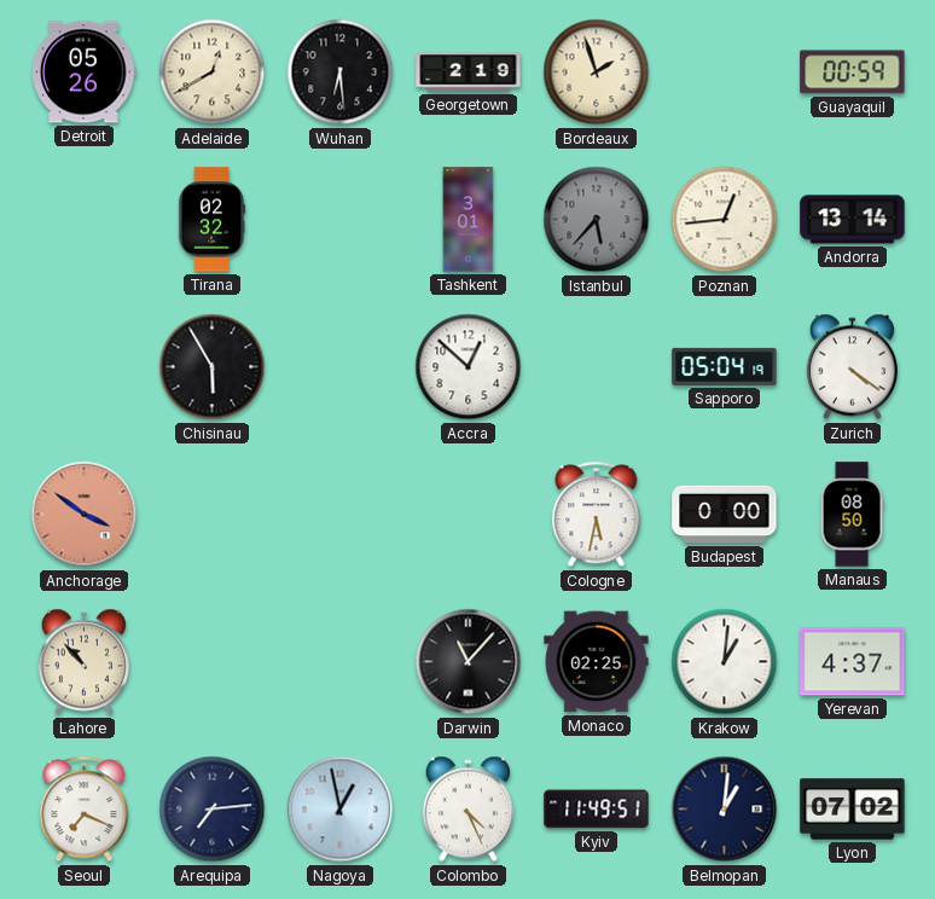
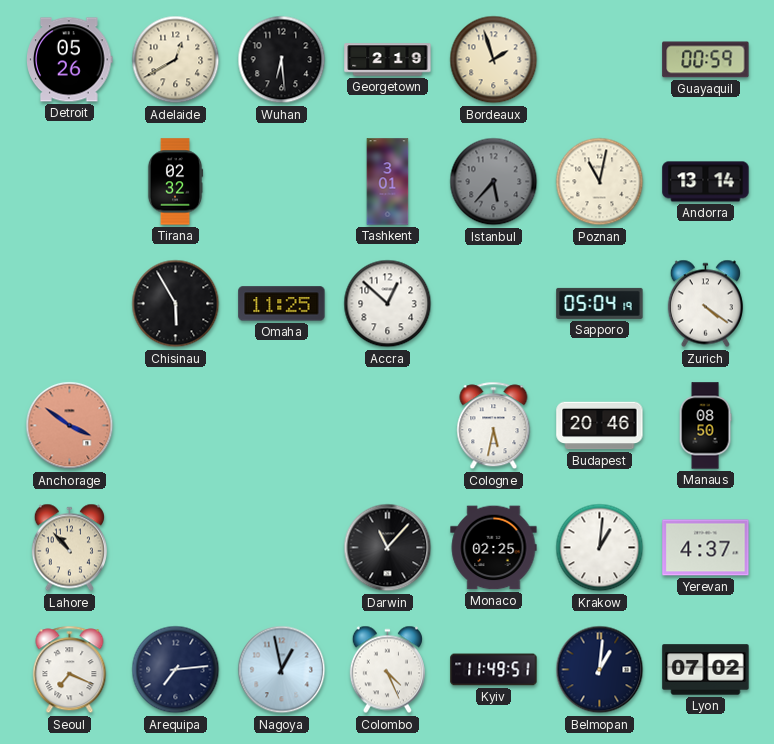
Poznan: 12:44 -> 11:02 (600, 182)
Omaha: none -> 11:25 (282, 304)
Budapest: 0:00 -> 20:46 (600, 426)
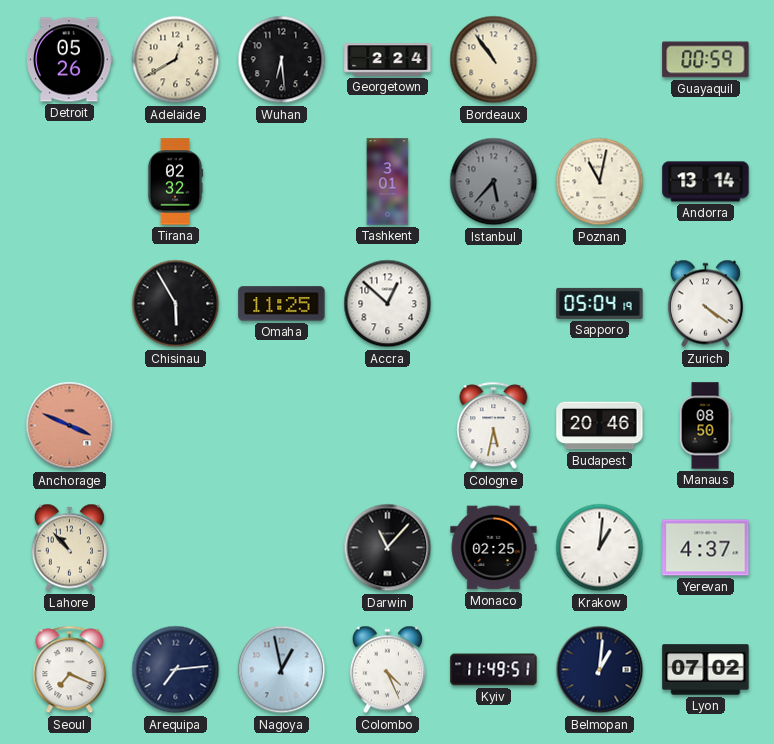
Georgetown: 2:19 -> 2:24 (388, 60)
Bordeaux: 1:57 -> 10:54 (494, 60)
Anchorage: 3:51 -> 3:49 (70, 426)
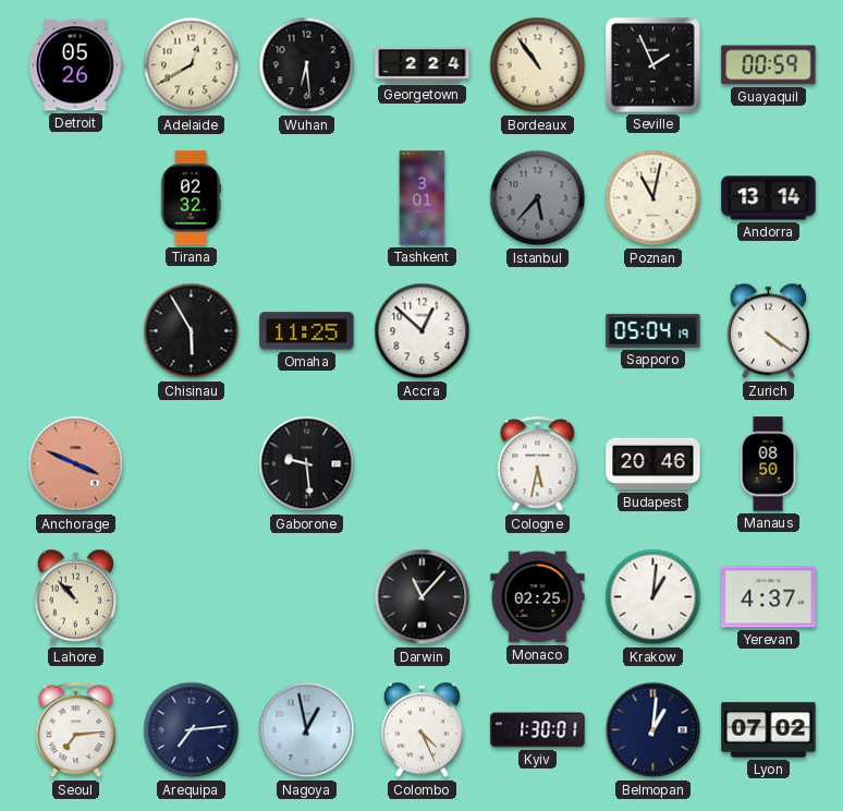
Seville: none -> 1:56 (653, 65)
Gaborone: none -> 9:29 (307, 464)
Seoul: 7:19 -> 7:14 (76, 730)
Kyiv: 11:49 -> 1:30 (538, 730)
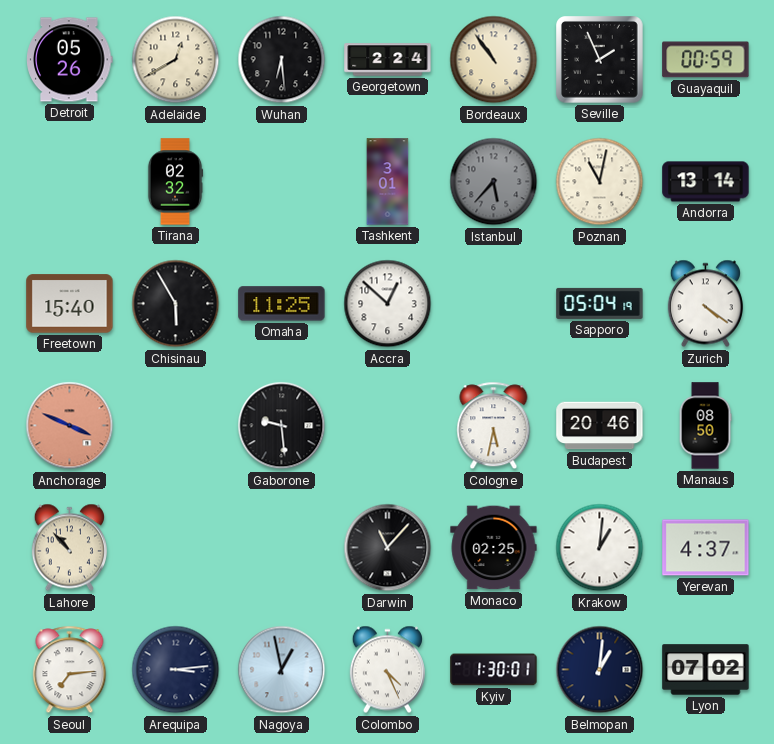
Freetown: none -> 15:40 (70, 304)
Arequipa: 7:14 -> 3:14 (176, 670)
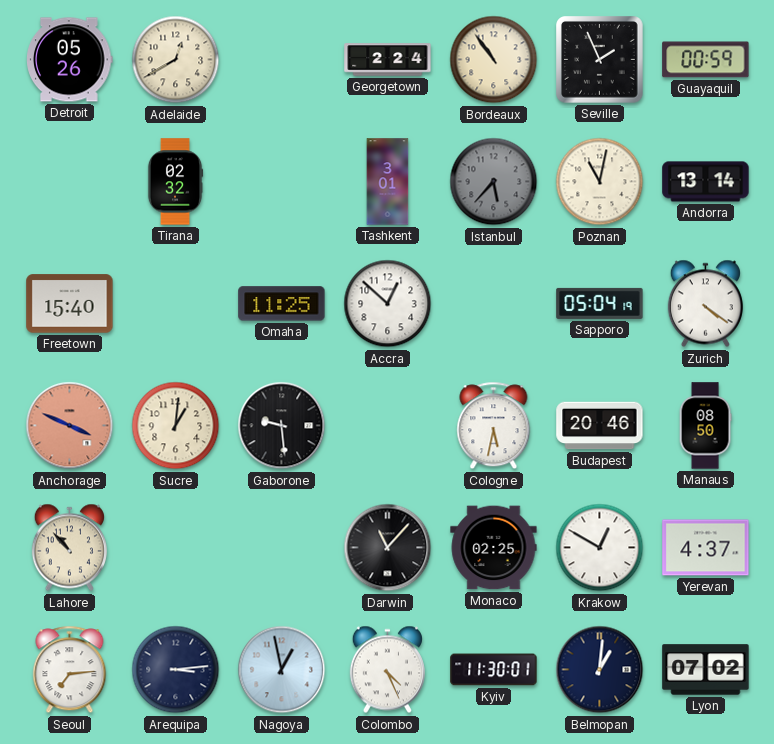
Wuhan: 6:29 -> none (282, 60)
Chisinau: 5:55 -> none (176, 304)
Sucre: none -> 1:01 (176, 426)
Krakow: 1:01 -> 12:50 (600, 548)
Kyiv: 1:30 -> 11:30 (494, 670)
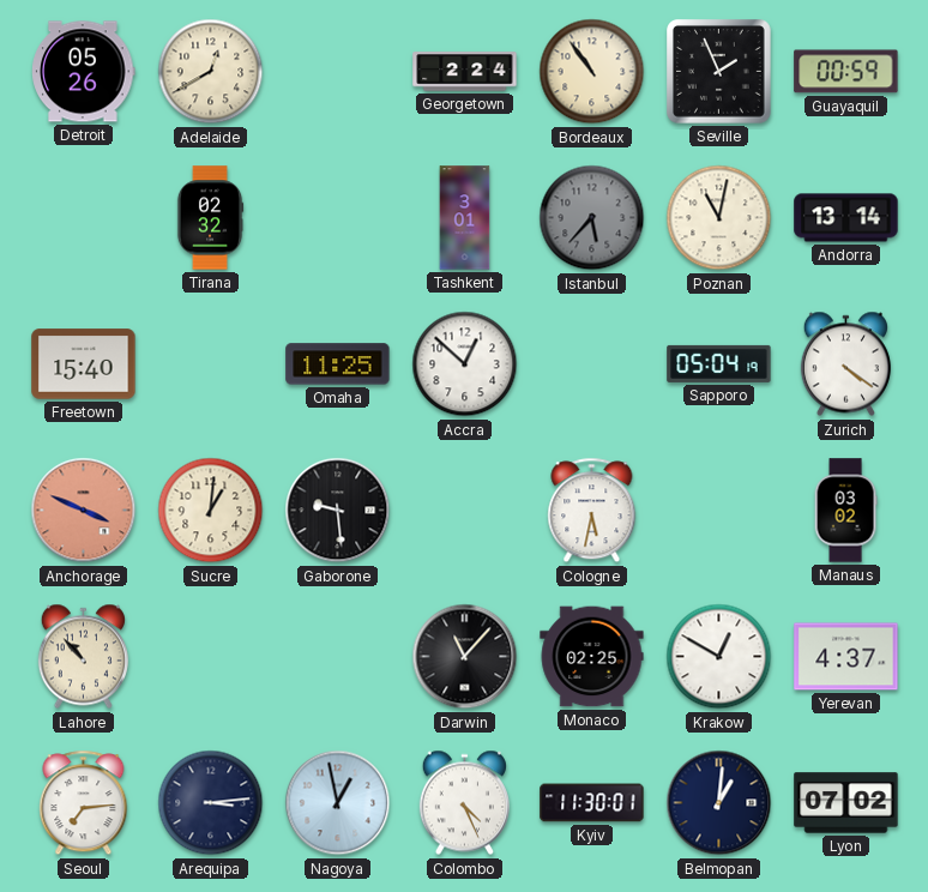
Budapest: 20:46 -> none (600, 426)
Manaus: 08:50 -> 03:02 (845, 511)
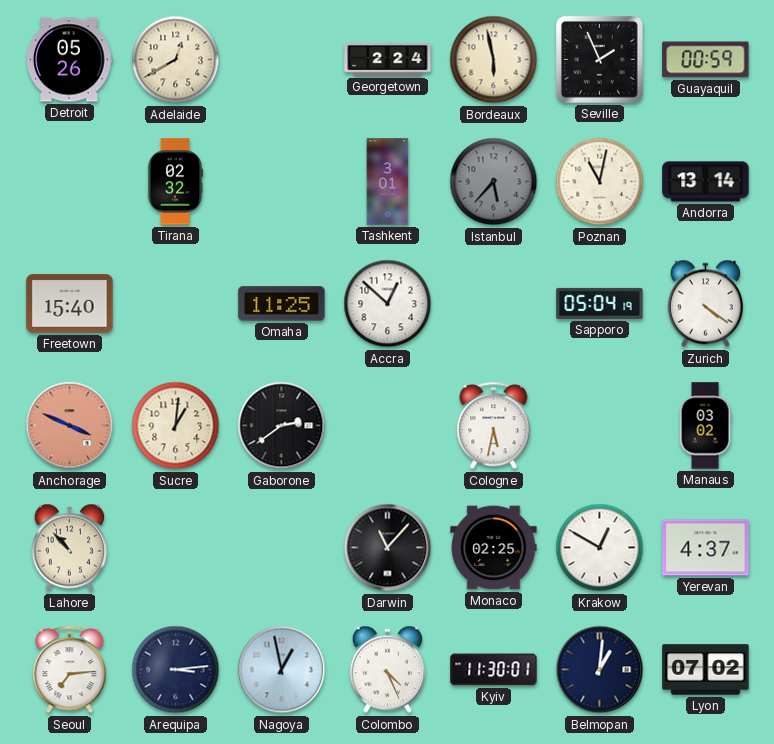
Bordeaux: 10:54 -> 5:58 (494, 60)
Gaborone: 9:29 -> 2:39 (282, 426)
